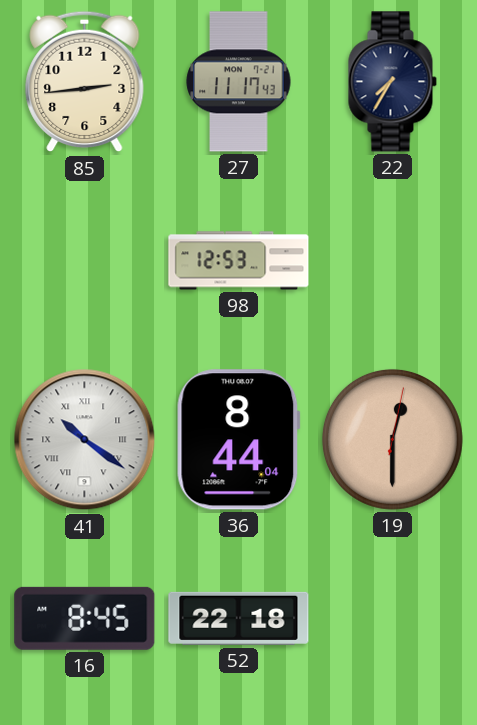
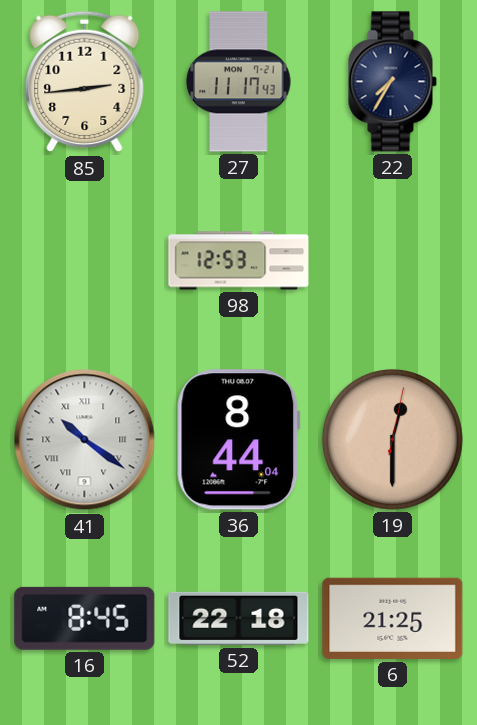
6: none -> 21:25 (393, 618)
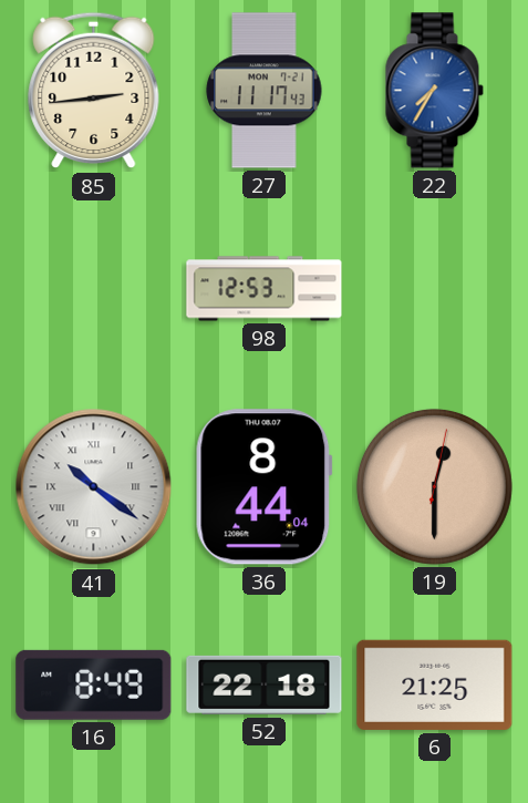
22 dial: navy -> blue (434, 91)
16: 8:45 -> 8:49 (94, 684)
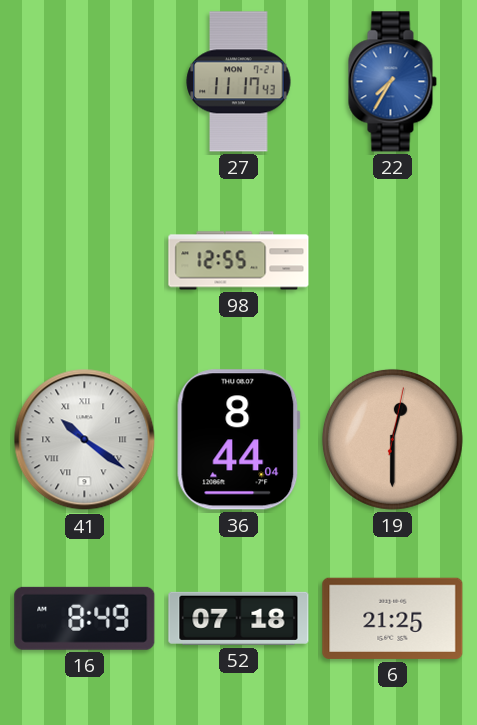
85: 2:44 -> none (94, 91)
98: 12:53 -> 12:55 (239, 261)
52: 22:18 -> 07:18 (239, 618)
